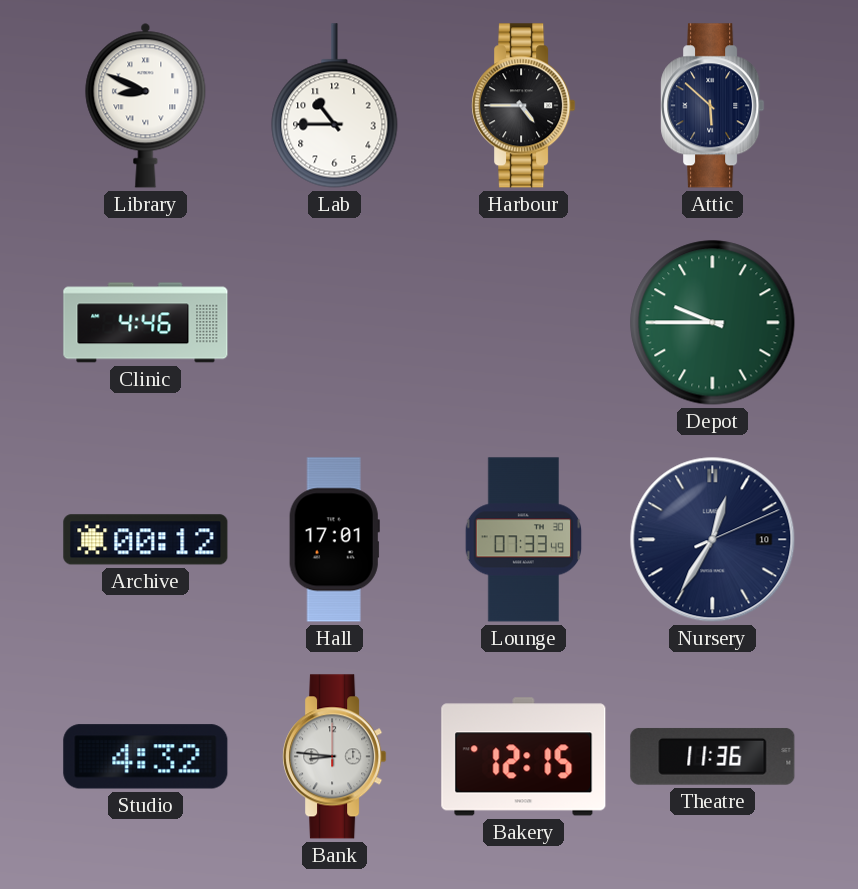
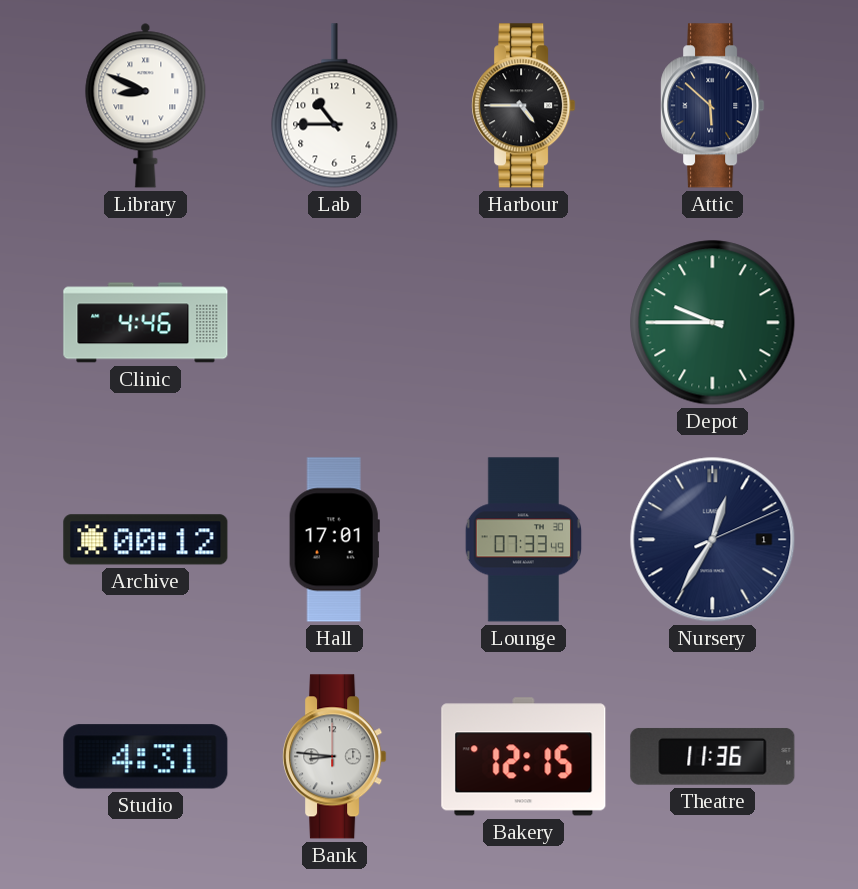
Nursery date: 10 -> 1 (713, 540)
Studio: 4:32 -> 4:31 (146, 757)
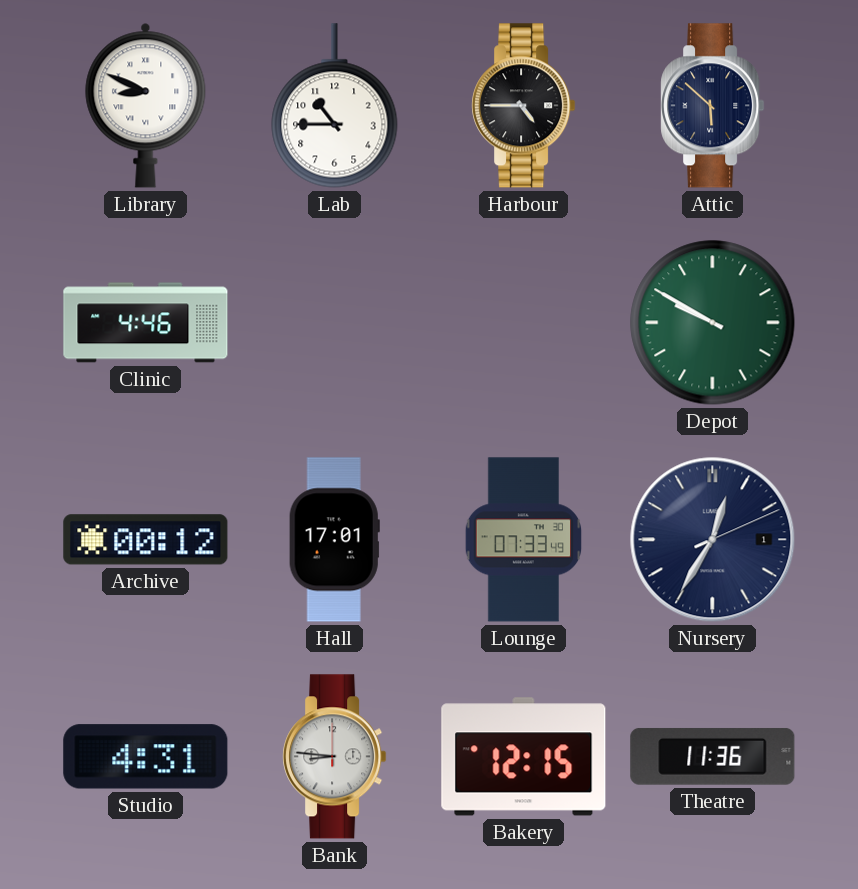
Depot: 9:45 -> 9:50 (713, 323)
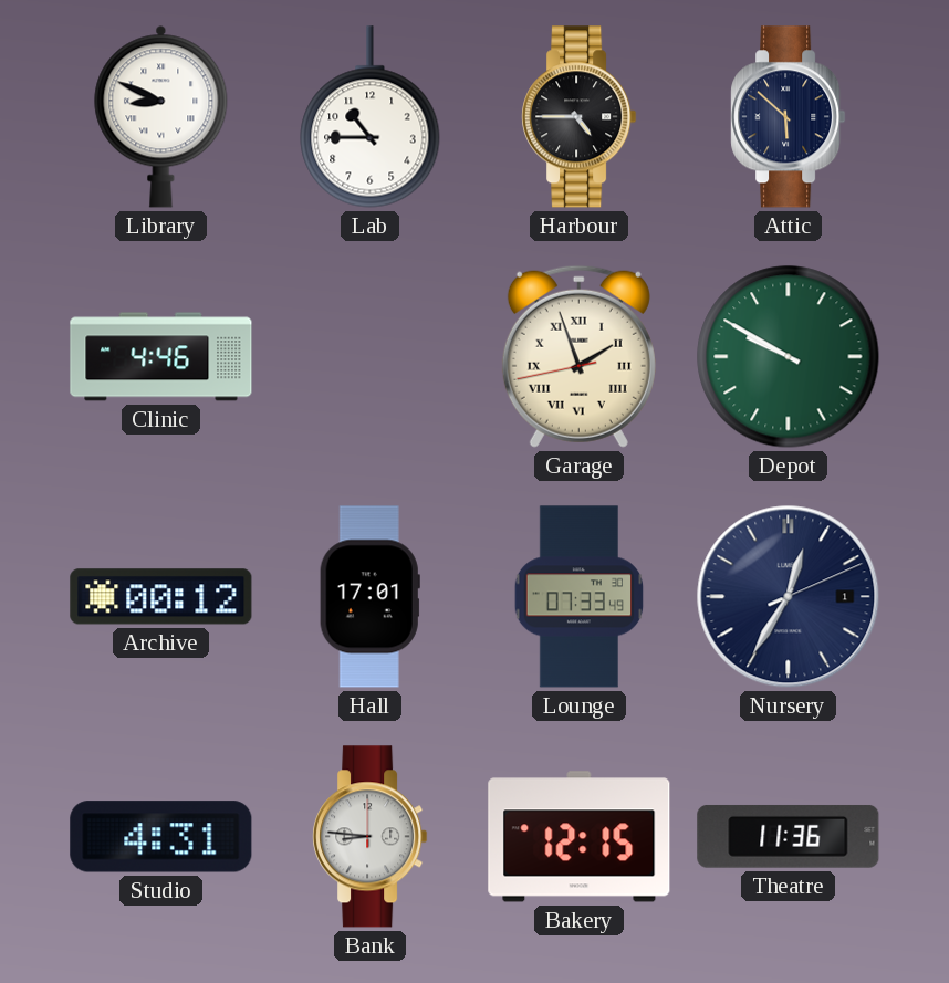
Garage: none -> 1:56 (578, 356)
